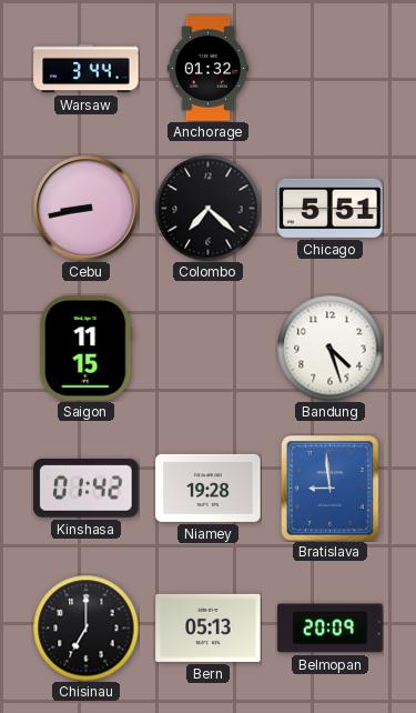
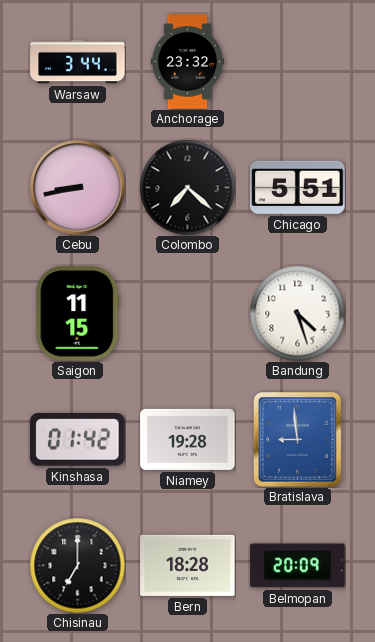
Anchorage: 01:32 -> 23:32 (188, 62)
Bern: 05:13 -> 18:28 (188, 565)
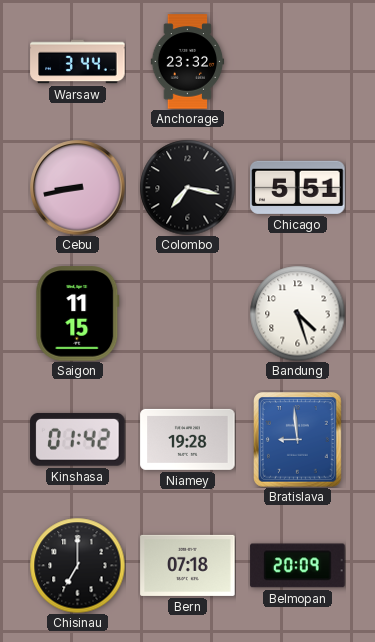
Colombo: 7:22 -> 7:17 (187, 187)
Bern: 18:28 -> 07:18 (188, 565)
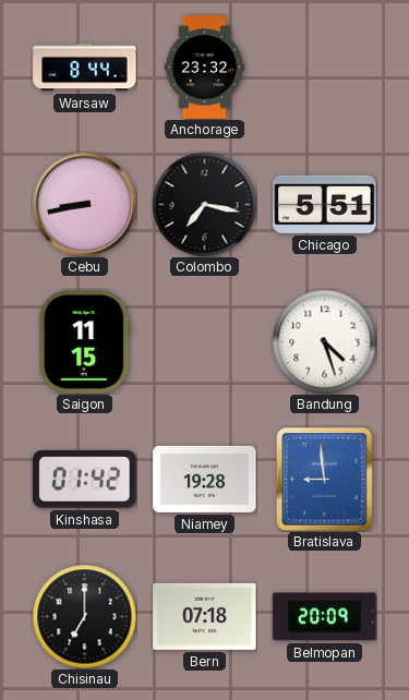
Warsaw: 3:44 -> 8:44 (85, 68)
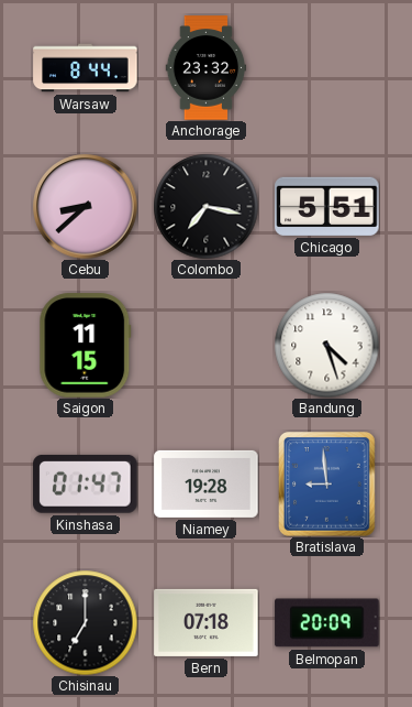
Cebu: 8:43 -> 8:38 (86, 207)
Kinshasa: 01:42 -> 01:47 (86, 485)
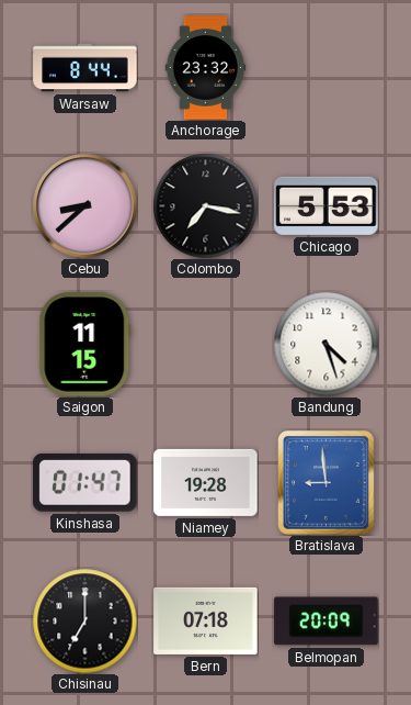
Chicago: 5:51 -> 5:53 (327, 205)
